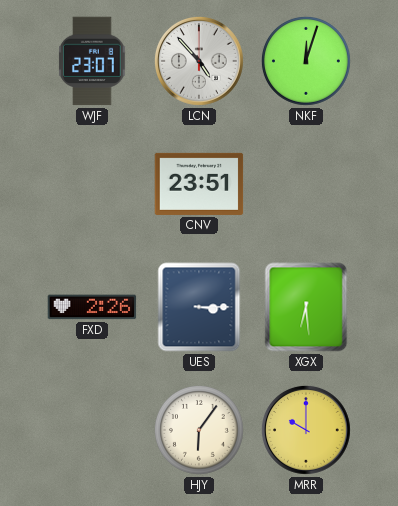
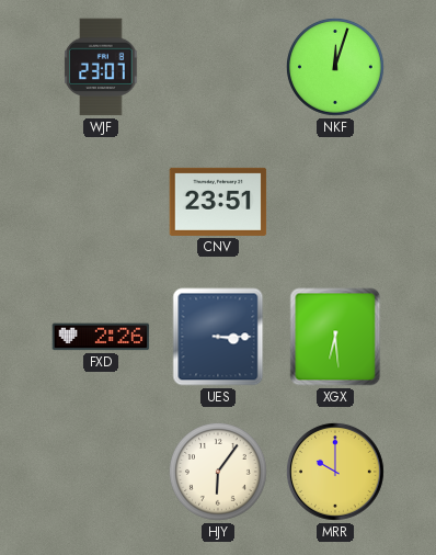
LCN: 4:53 -> none (199, 61)
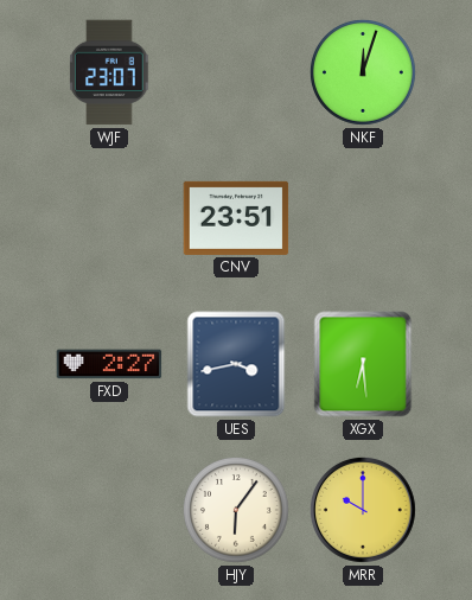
FXD: 2:26 -> 2:27 (109, 364)
UES: 3:15 -> 3:43 (236, 364)
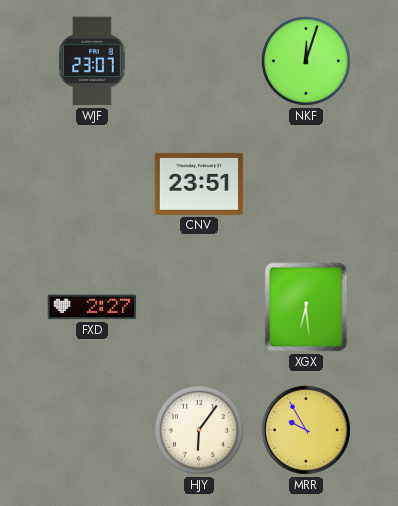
UES: 3:43 -> none (236, 364)
MRR: 10:00 -> 9:55 (306, 430)
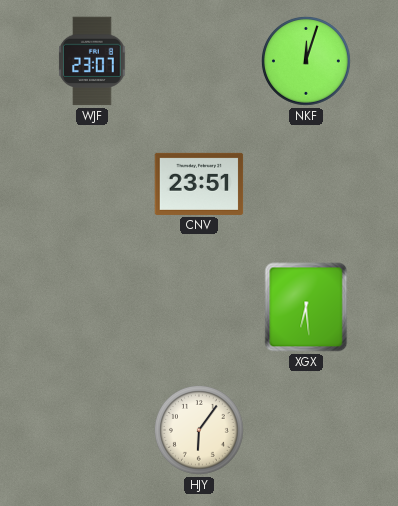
FXD: 2:27 -> none (92, 307)
MRR: 9:55 -> none (306, 430)
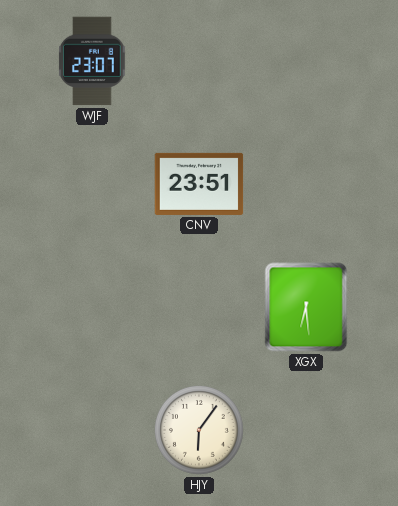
NKF: 12:03 -> none (306, 61)
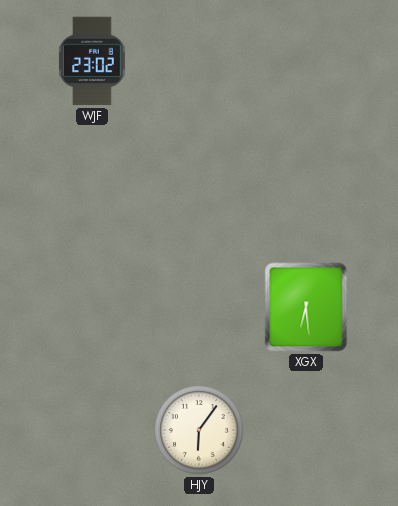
WJF: 23:07 -> 23:02 (92, 61)
CNV: 23:51 -> none (199, 184)
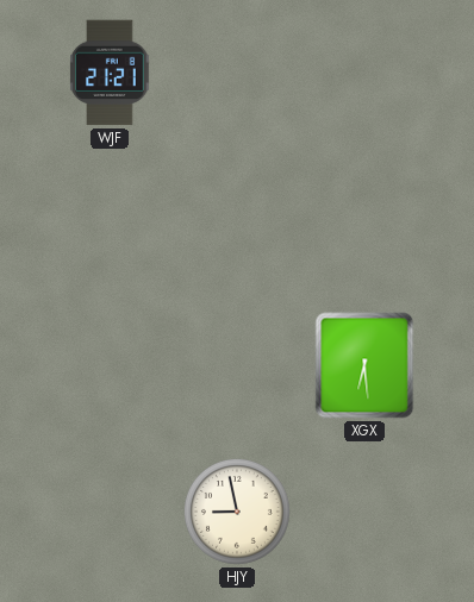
WJF: 23:02 -> 21:21 (110, 73)
HJY: 6:06 -> 8:58 (237, 512)
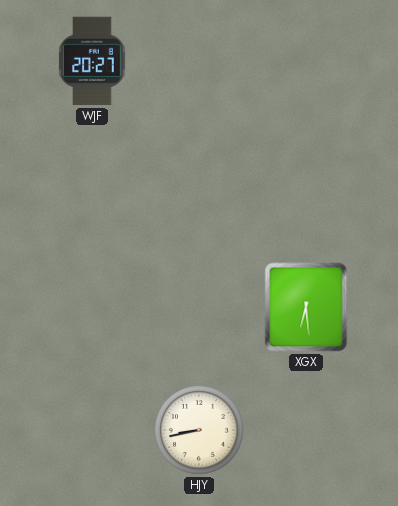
WJF: 21:21 -> 20:27 (92, 61)
HJY: 8:58 -> 8:43 (199, 430)
